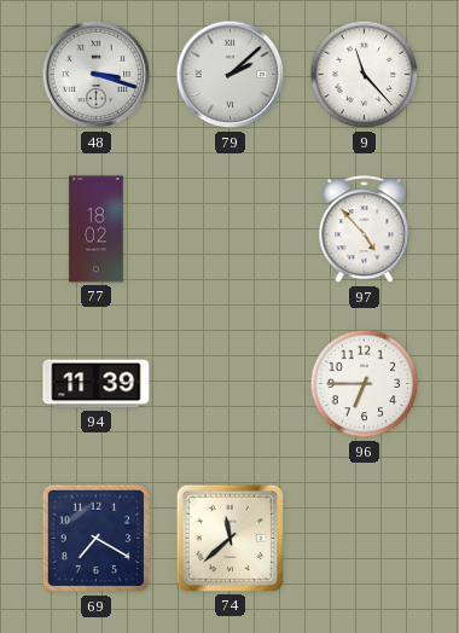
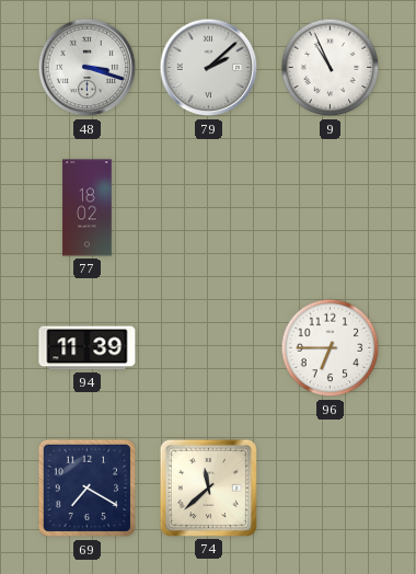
9: 11:23 -> 10:56 (331, 68)
97: 4:53 -> none (365, 230)
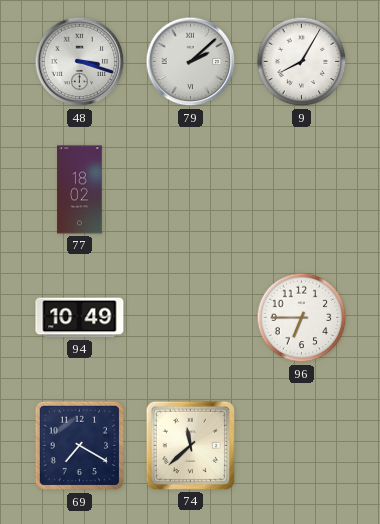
9: 10:56 -> 8:05 (302, 62)
94: 11:39 -> 10:49 (80, 318)
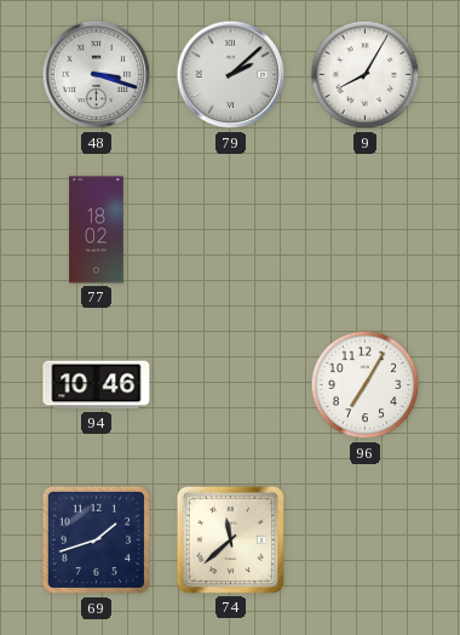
94: 10:49 -> 10:46 (97, 385)
96: 6:45 -> 7:05 (366, 385)
69: 7:20 -> 1:42 (97, 540)
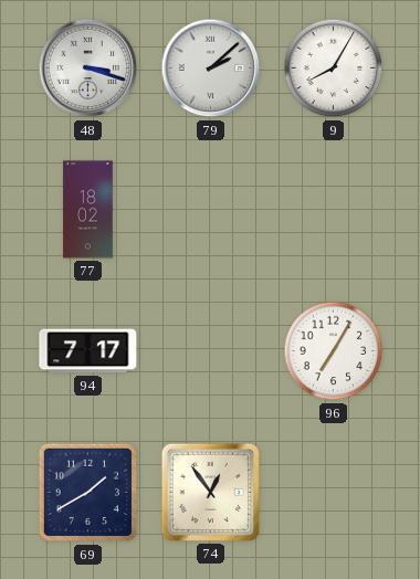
94: 10:46 -> 7:17 (88, 351)
69: 1:42 -> 1:40 (88, 493)
74: 11:38 -> 12:54 (210, 492)
